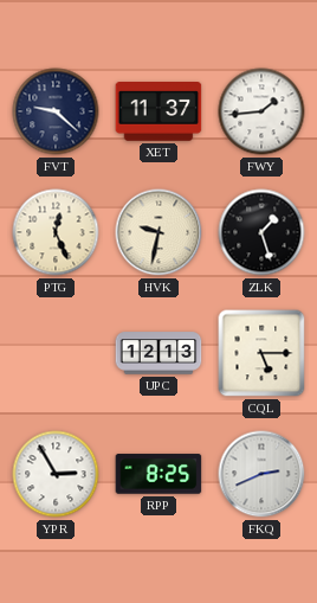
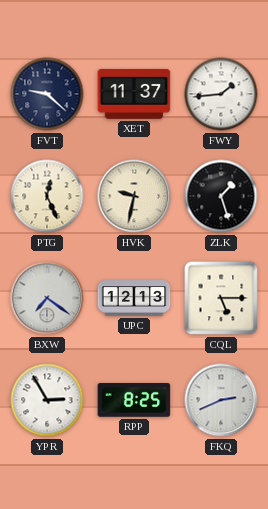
BXW: none -> 7:21 (47, 298)
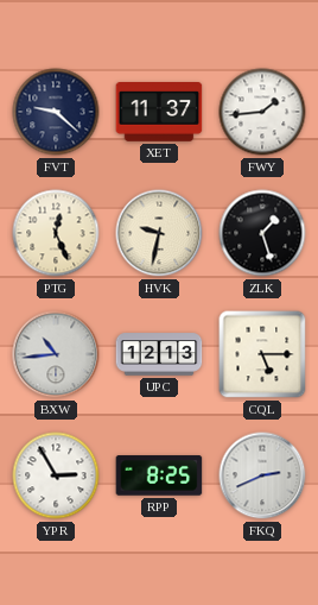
BXW: 7:21 -> 10:44 (56, 354)
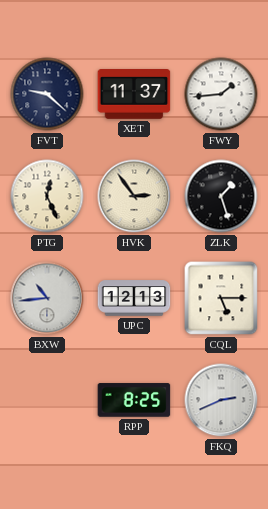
HVK: 9:32 -> 2:54 (134, 196)
YPR: 2:55 -> none (56, 475)
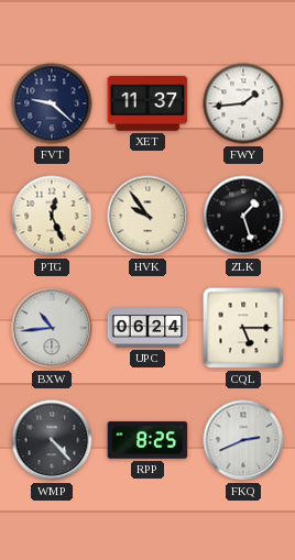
HVK: 2:54 -> 9:54 (147, 216)
UPC: 12:13 -> 06:24 (147, 328)
WMP: none -> 4:23 (52, 440)
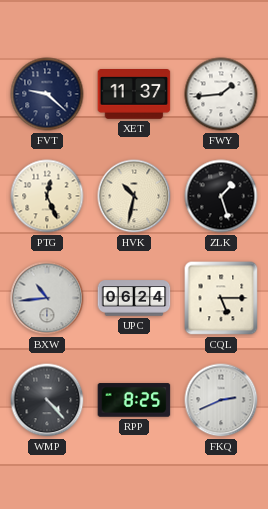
HVK: 9:54 -> 10:32 (134, 196)
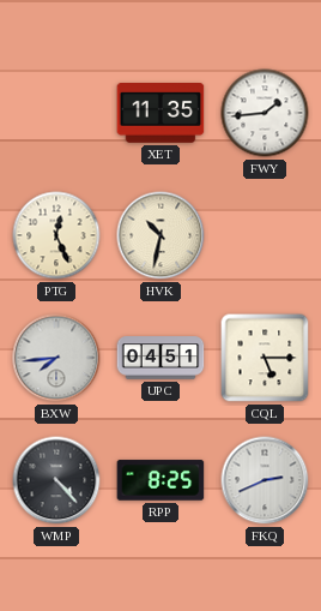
FVT: 9:22 -> none (47, 94)
XET: 11:37 -> 11:35 (160, 114)
ZLK: 1:27 -> none (221, 196)
BXW: 10:44 -> 7:44 (56, 358)
UPC: 06:24 -> 04:51 (160, 358)
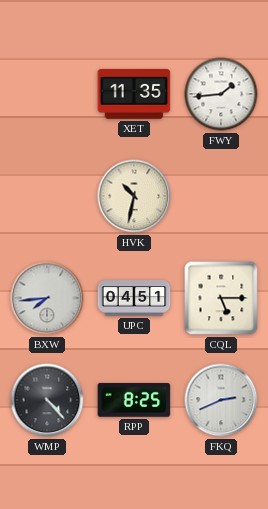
PTG: 12:26 -> none (56, 235)
